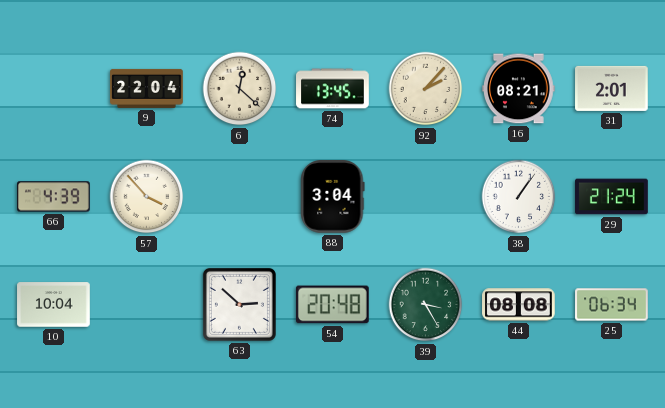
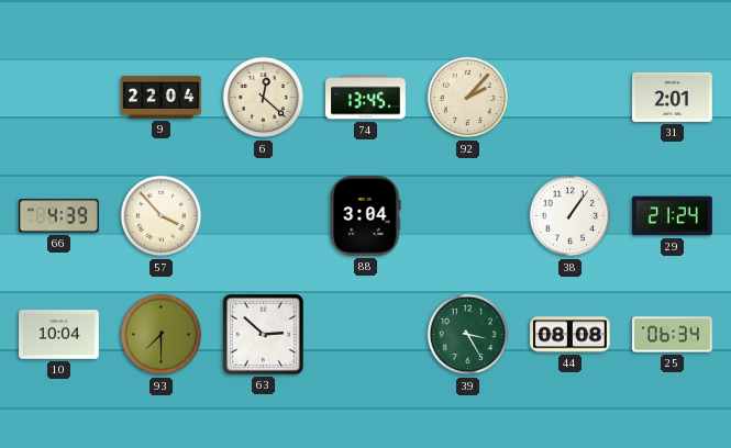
16: 08:21 -> none (519, 89)
93: none -> 7:30 (162, 335)
54: 20:48 -> none (333, 305)
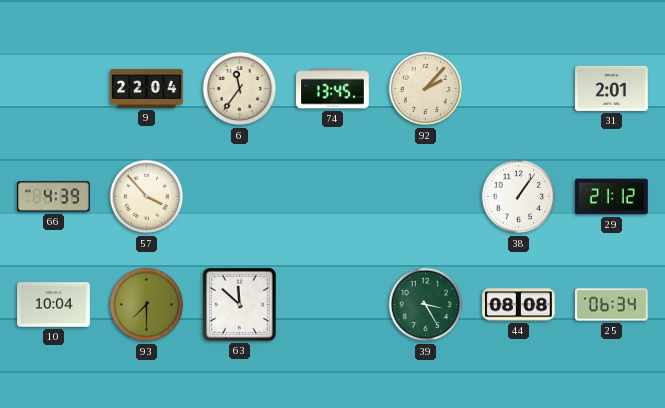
6: 12:22 -> 11:36 (240, 89)
88: 3:04 -> none (366, 216)
29: 21:24 -> 21:12 (612, 197)
63: 2:52 -> 11:52 (239, 304)
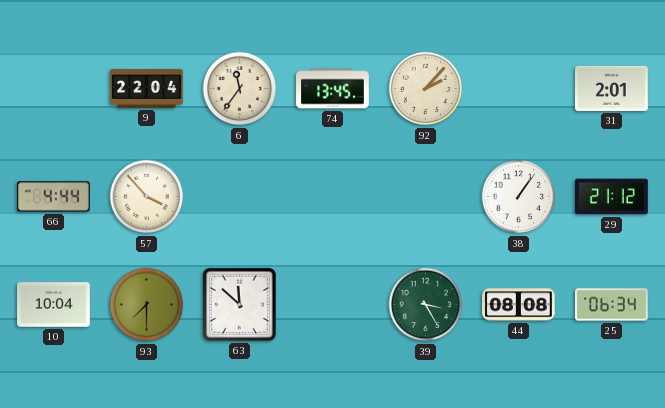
66: 4:39 -> 4:44 (54, 197)
